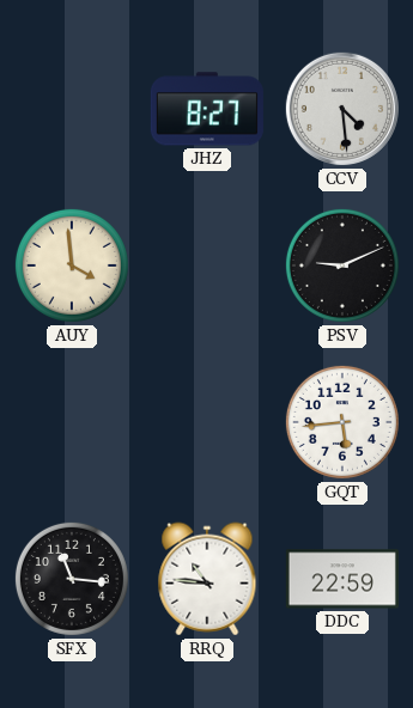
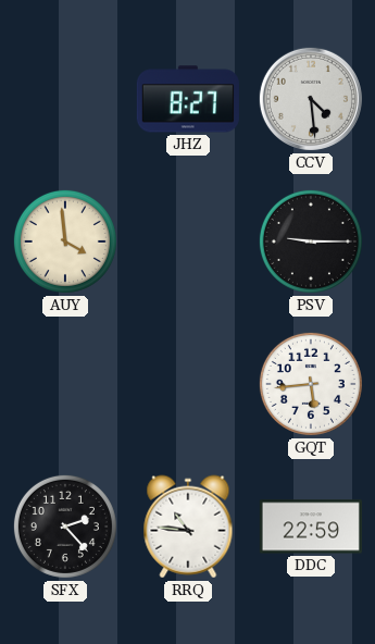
PSV: 9:11 -> 9:15 (311, 242)
SFX: 11:16 -> 2:23 (65, 527)
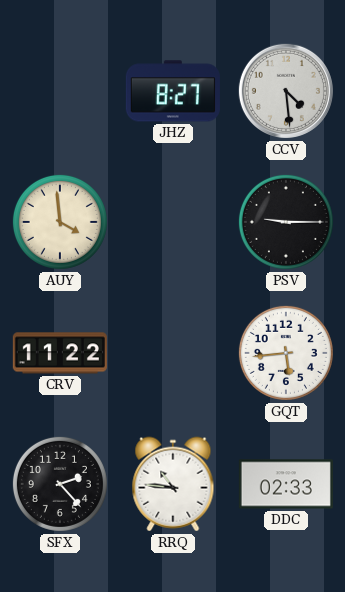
CRV: none -> 11:22 (60, 353)
DDC: 22:59 -> 02:33 (286, 484)
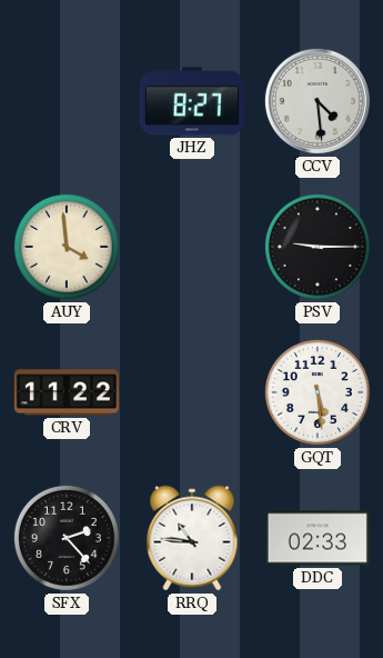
GQT: 5:44 -> 5:29 (318, 392)
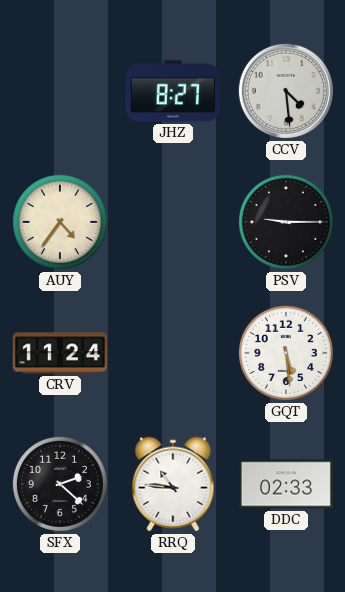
AUY: 3:59 -> 4:36 (60, 222)
CRV: 11:22 -> 11:24 (60, 353)
SFX: 2:23 -> 2:22 (60, 484)
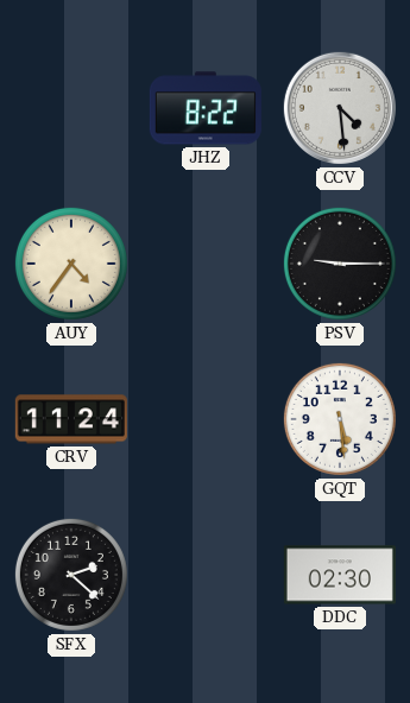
JHZ: 8:27 -> 8:22 (206, 108)
RRQ: 10:46 -> none (173, 484)
DDC: 02:33 -> 02:30 (340, 575)
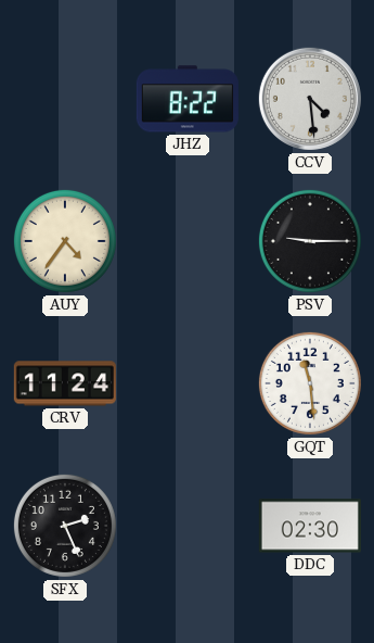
GQT: 5:29 -> 11:29 (310, 383)
SFX: 2:22 -> 2:26 (65, 526)
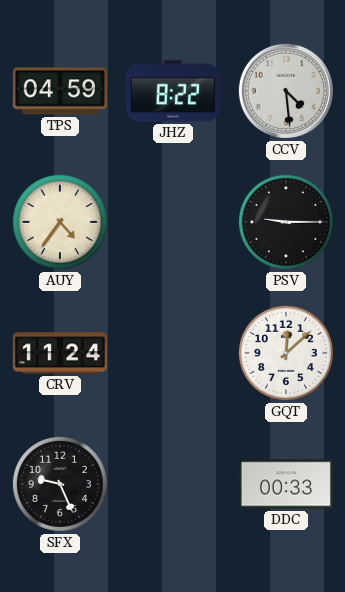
TPS: none -> 04:59 (60, 91)
GQT: 11:29 -> 12:08 (286, 353)
SFX: 2:26 -> 9:26 (60, 484)
DDC: 02:30 -> 00:33 (286, 484)
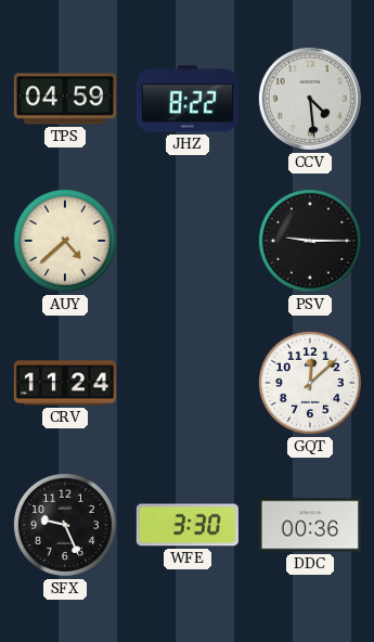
AUY: 4:36 -> 4:38 (65, 241)
WFE: none -> 3:30 (188, 525)
DDC: 00:33 -> 00:36 (310, 525)
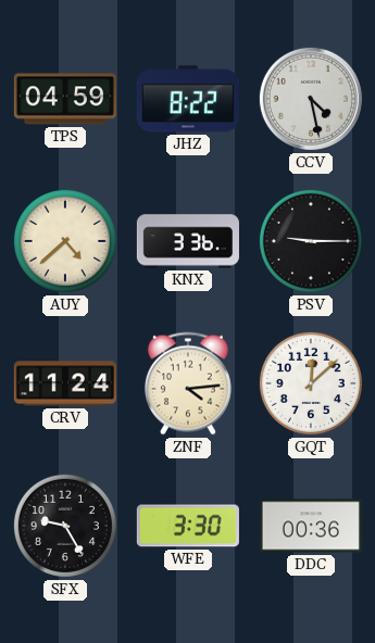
CCV: 4:29 -> 4:28 (311, 99)
KNX: none -> 3:36 (188, 241)
ZNF: none -> 4:14 (188, 383)
SFX: 9:26 -> 9:25 (65, 526)
